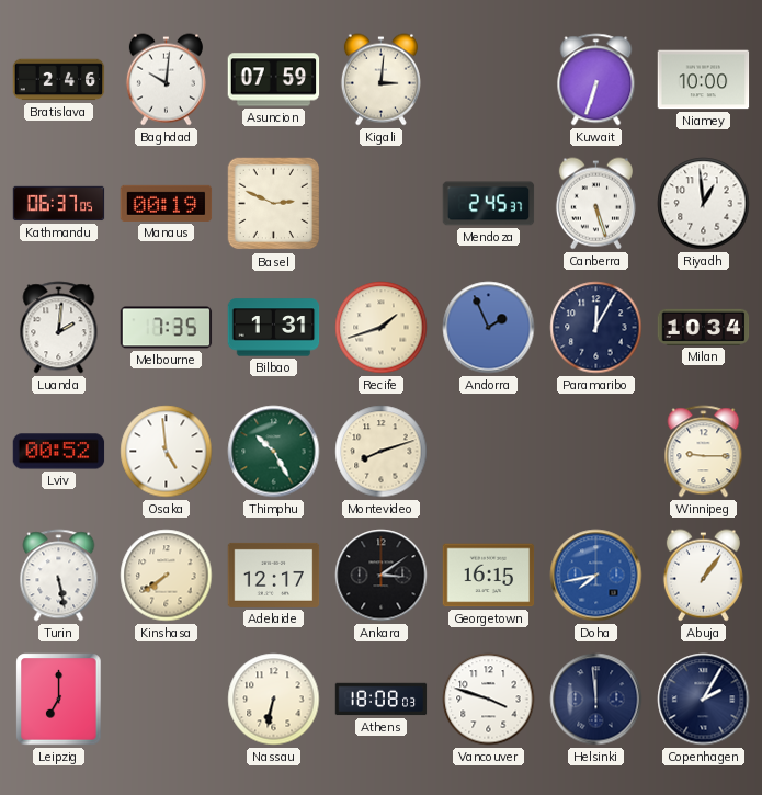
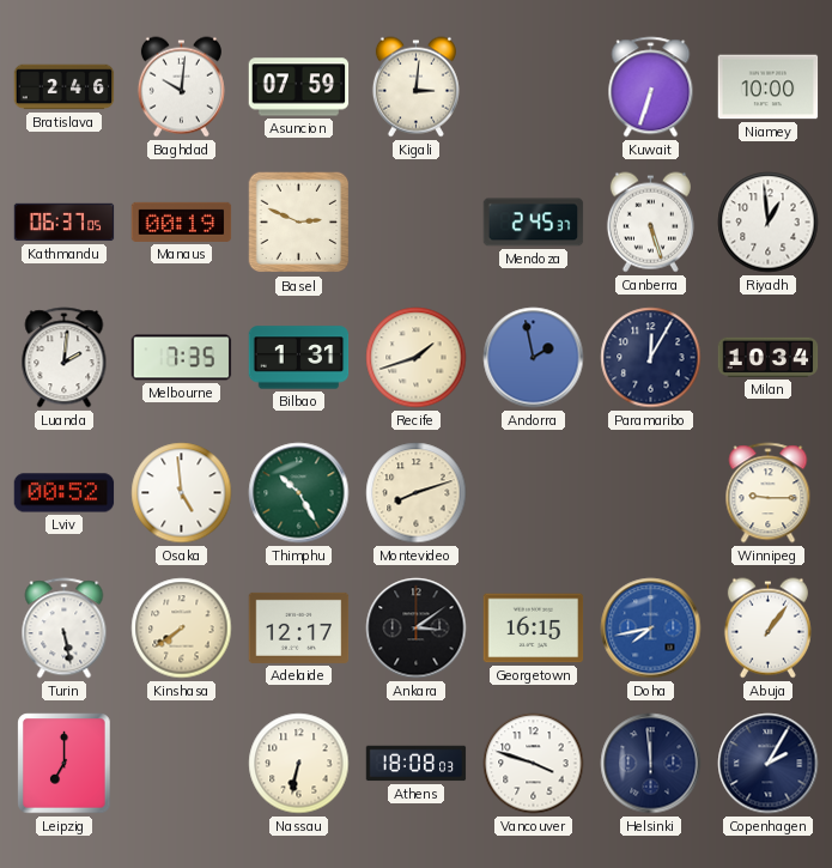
Andorra: 1:56 -> 1:58 (534, 358)
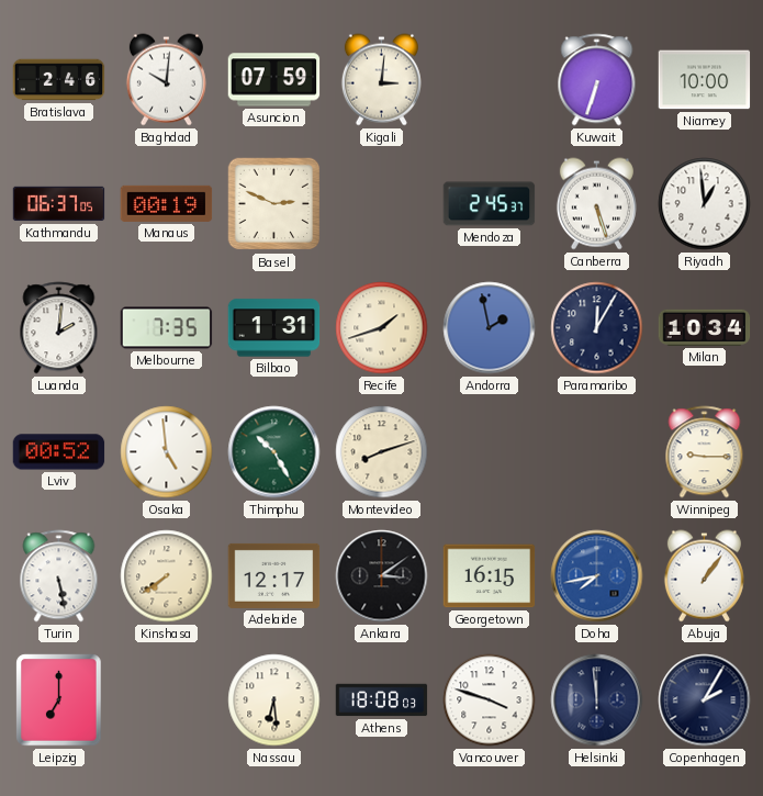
Nassau: 6:32 -> 6:29 (274, 700)
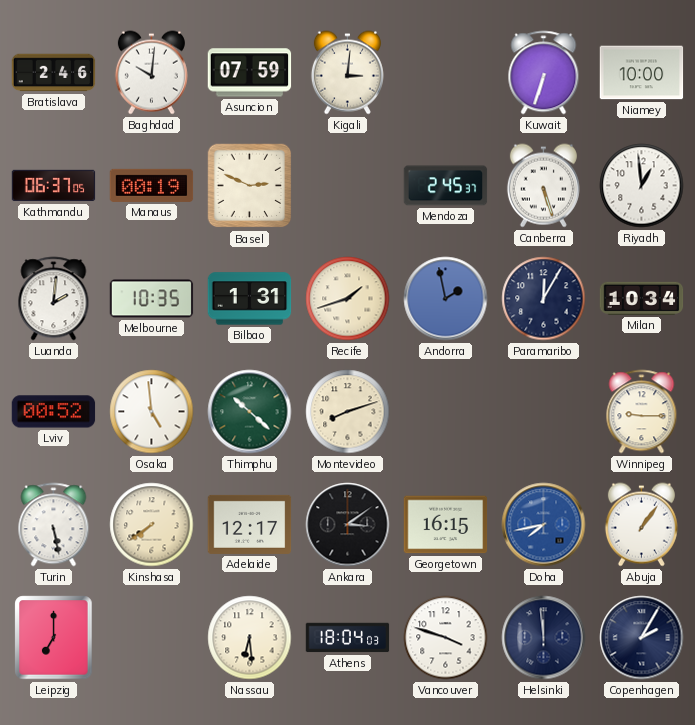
Melbourne: 7:35 -> 10:35 (152, 299)
Thimphu: 10:25 -> 10:22 (250, 412)
Athens: 18:08 -> 18:04 (348, 638)
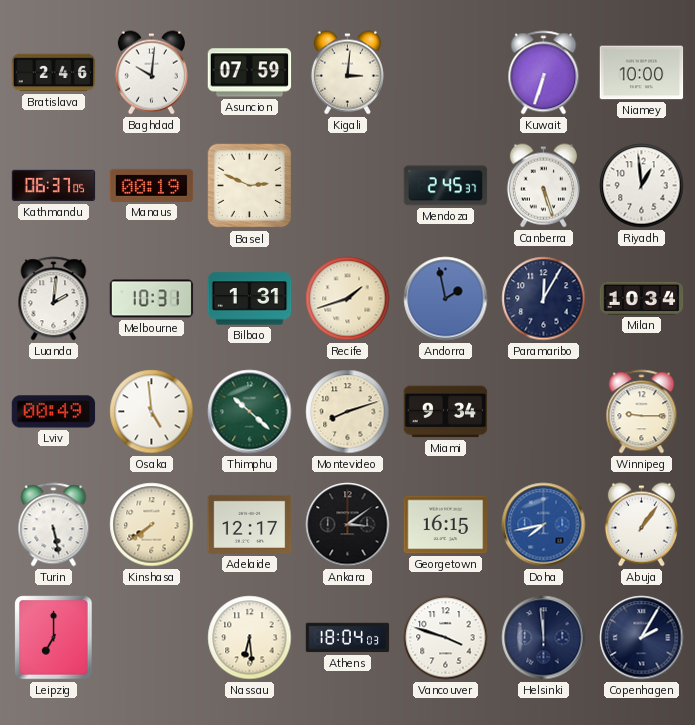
Melbourne: 10:35 -> 10:31 (152, 299)
Lviv: 00:52 -> 00:49 (54, 412)
Miami: none -> 9:34 (446, 412)
